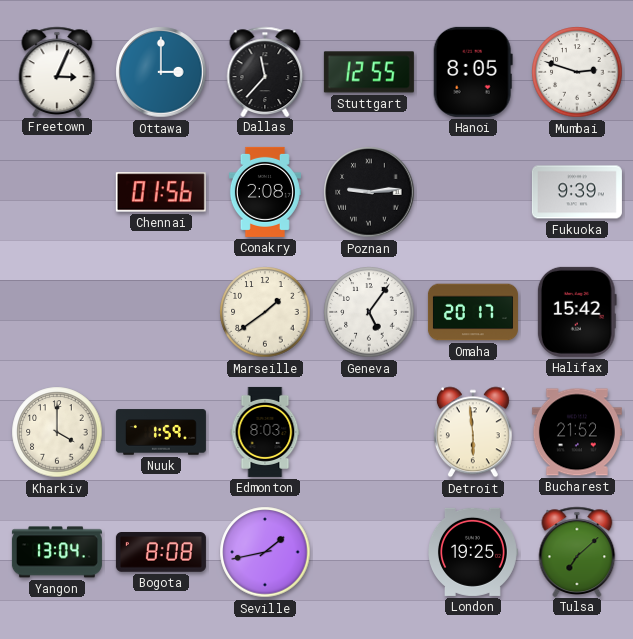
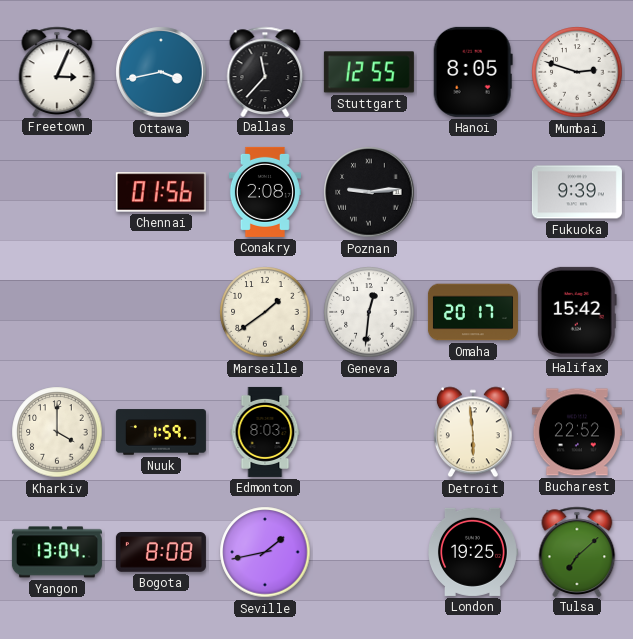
Ottawa: 3:00 -> 3:43 (161, 72)
Geneva: 5:06 -> 12:31 (369, 312)
Bucharest: 21:52 -> 22:52 (577, 432)
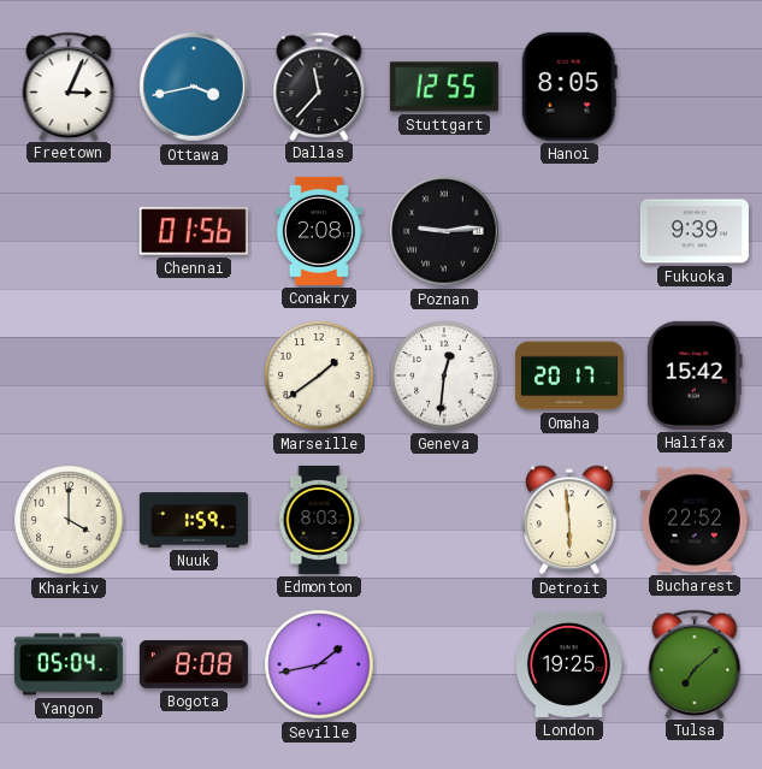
Mumbai: 2:48 -> none (577, 72)
Yangon: 13:04 -> 05:04 (69, 664)
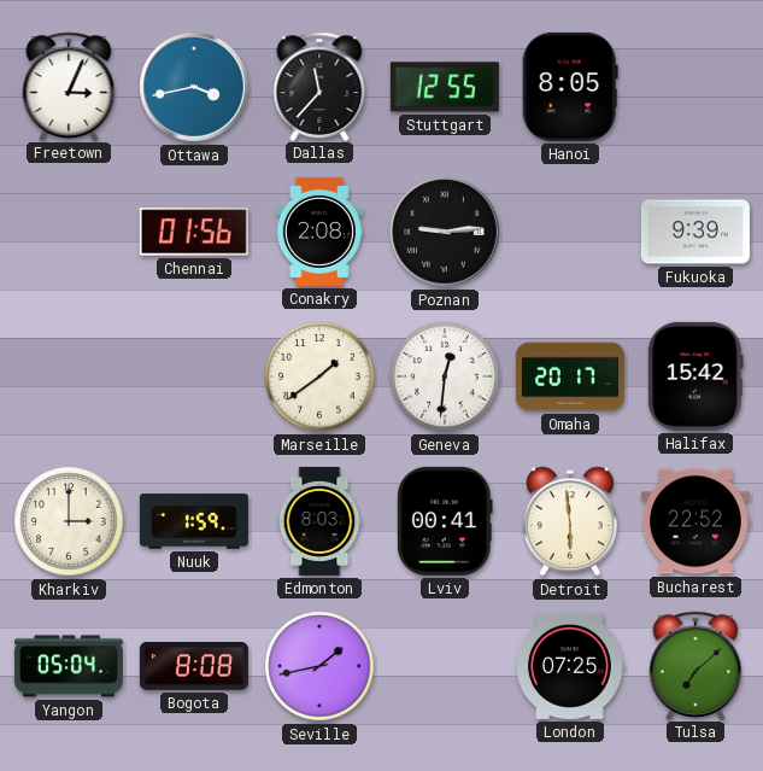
Kharkiv: 4:00 -> 3:00 (69, 521)
Lviv: none -> 00:41 (445, 521)
London: 19:25 -> 07:25 (570, 666)
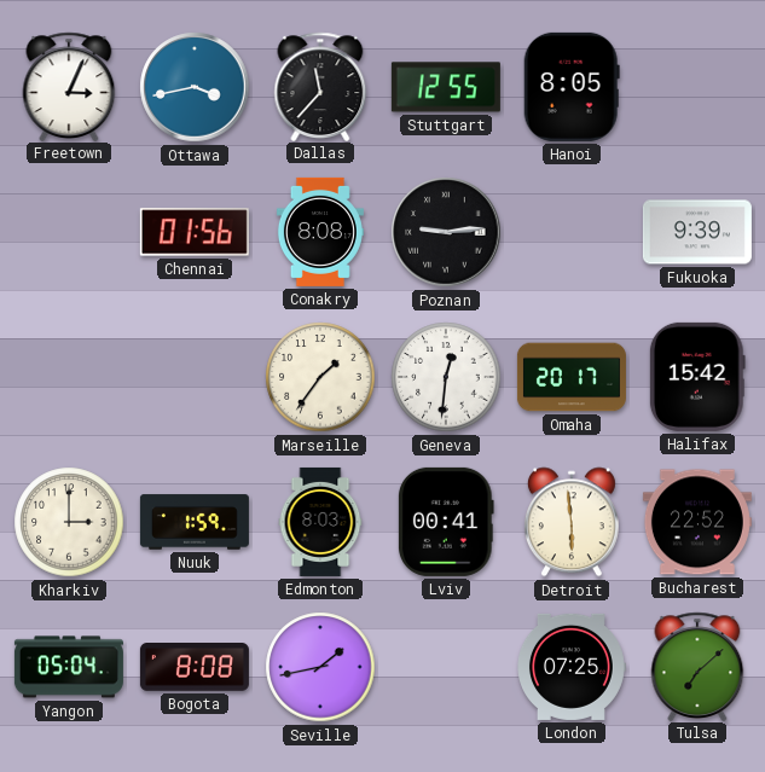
Conakry: 2:08 -> 8:08 (320, 232)
Marseille: 1:39 -> 1:36 (320, 377)
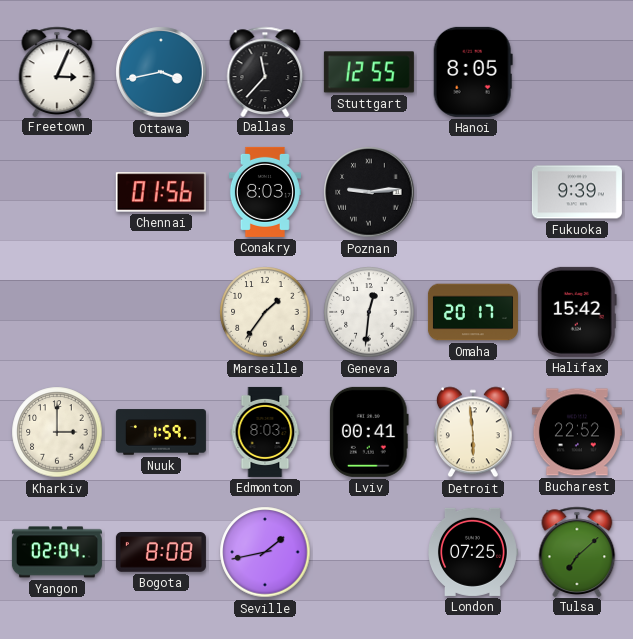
Conakry: 8:08 -> 8:03 (265, 192)
Yangon: 05:04 -> 02:04 (57, 552)
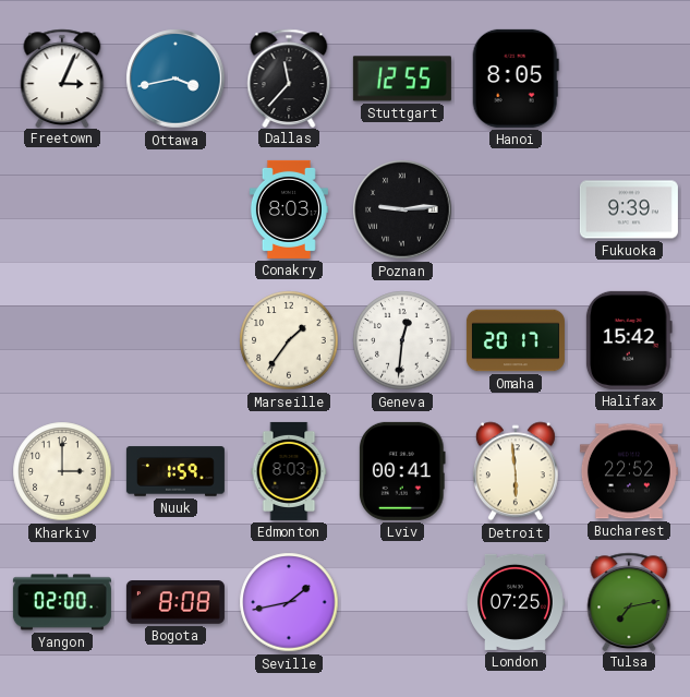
Chennai: 01:56 -> none (161, 192)
Yangon: 02:04 -> 02:00 (62, 602)
Tulsa: 7:08 -> 7:13 (629, 601)
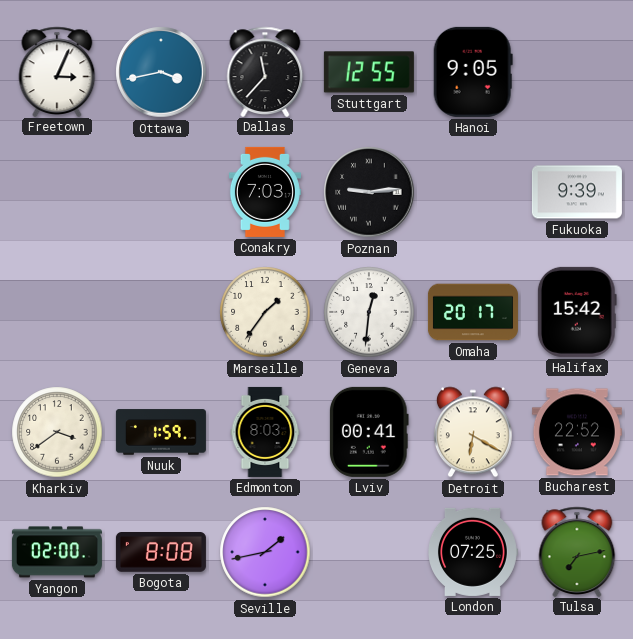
Hanoi: 8:05 -> 9:05 (473, 72)
Conakry: 8:03 -> 7:03 (265, 192)
Kharkiv: 3:00 -> 3:39 (57, 432)
Detroit: 5:59 -> 6:20 (473, 432)
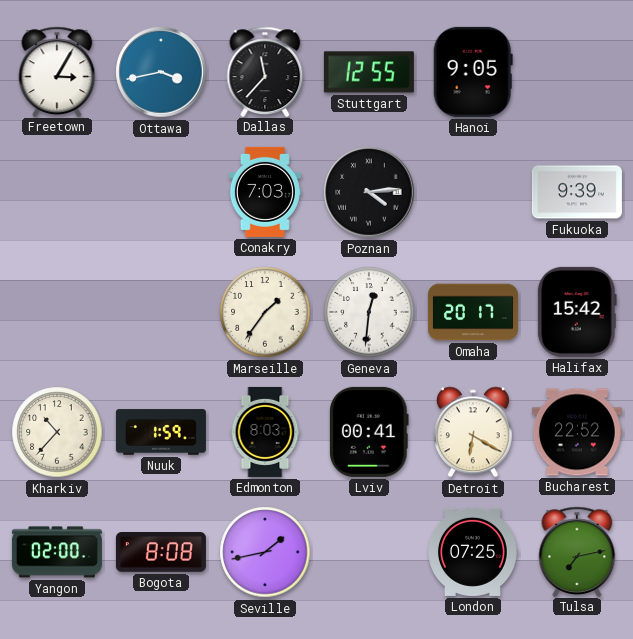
Freetown: 3:04 -> 3:05 (57, 71)
Poznan: 9:14 -> 4:14 (369, 192)
Kharkiv: 3:39 -> 10:37 (57, 432)
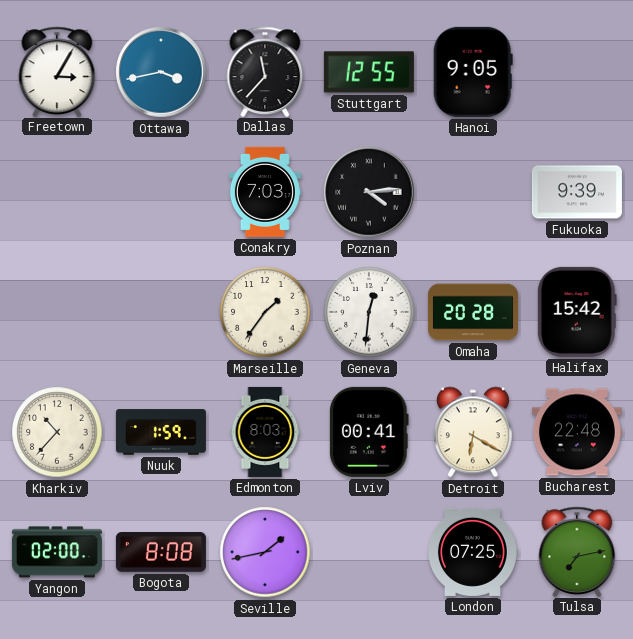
Omaha: 20:17 -> 20:28 (473, 312)
Bucharest: 22:52 -> 22:48 (577, 432)
